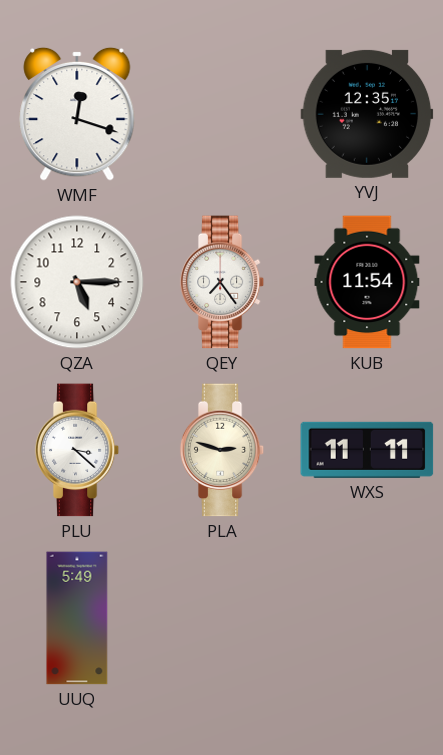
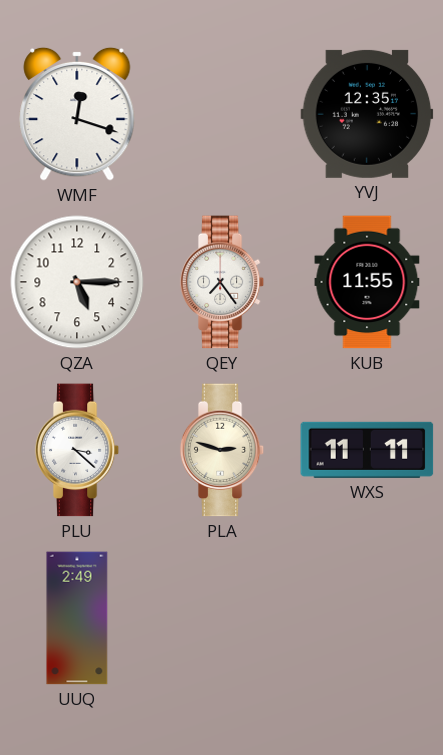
KUB: 11:54 -> 11:55 (367, 282)
UUQ: 5:49 -> 2:49 (77, 618)
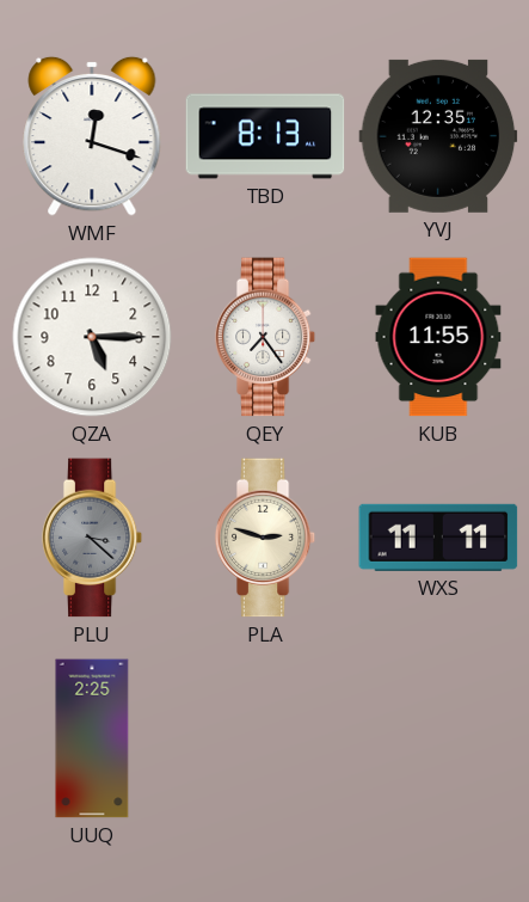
TBD: none -> 8:13 (265, 136)
PLU dial: white -> grey (92, 538)
UUQ: 2:49 -> 2:25 (92, 738)
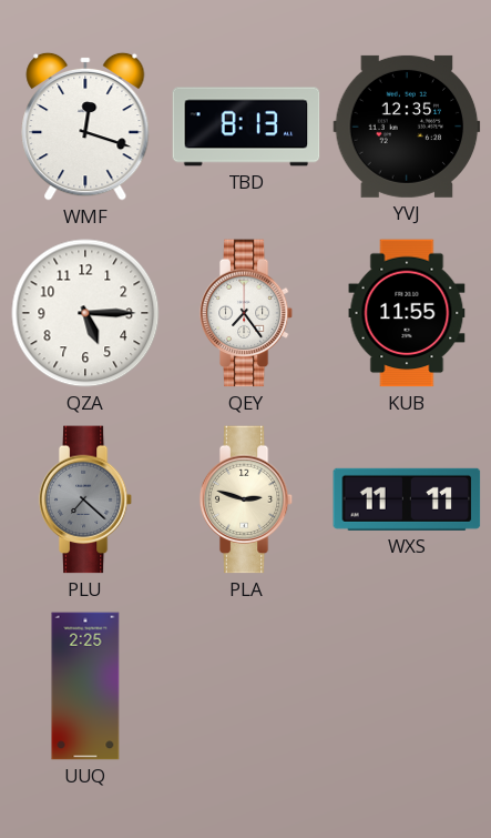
PLU: 3:22 -> 7:22 (85, 499)
